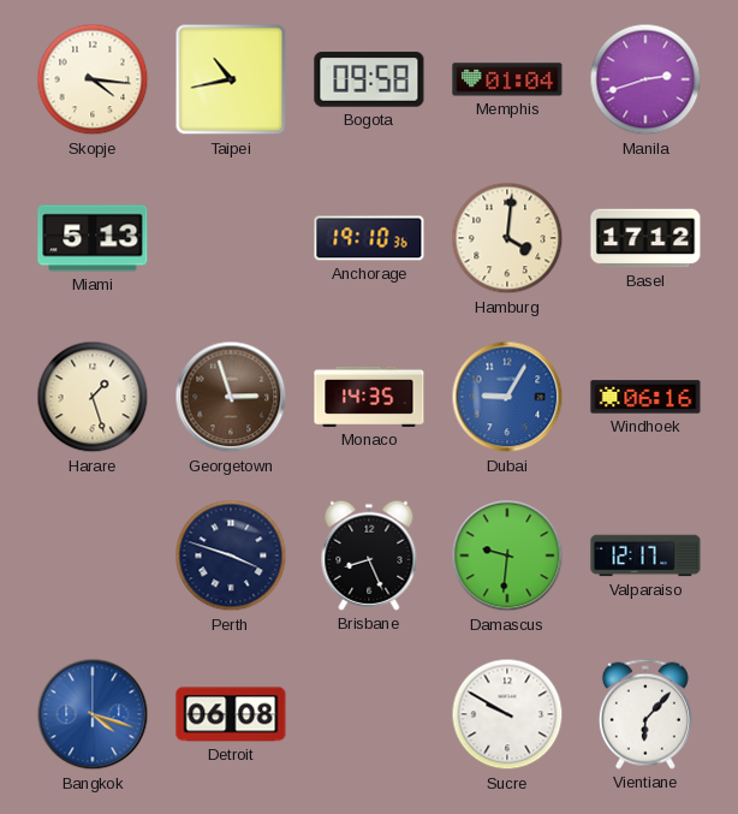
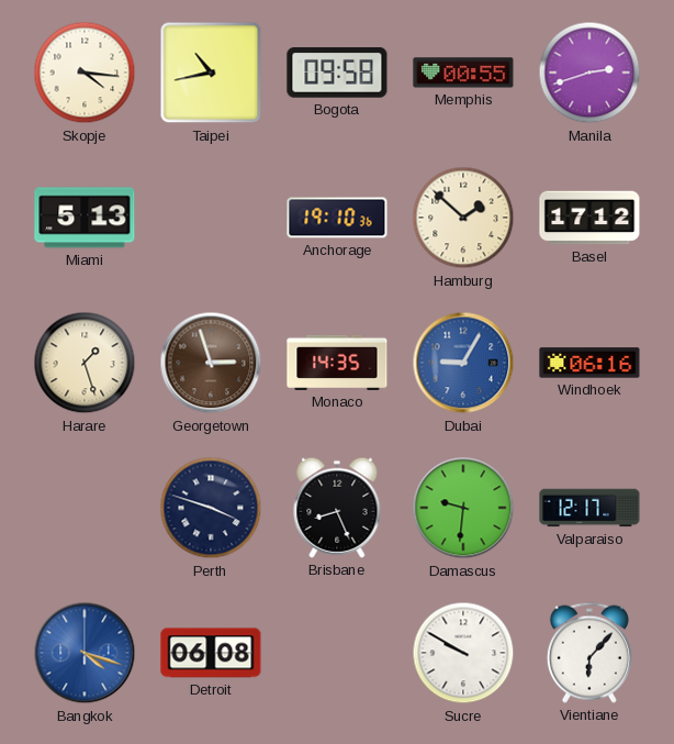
Memphis: 01:04 -> 00:55 (463, 73)
Hamburg: 4:01 -> 1:52 (463, 218)
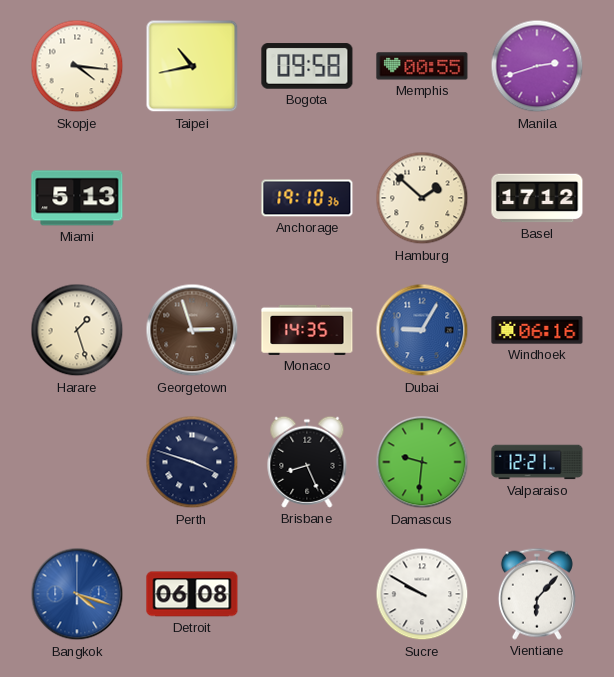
Valparaiso: 12:17 -> 12:21 (537, 462)
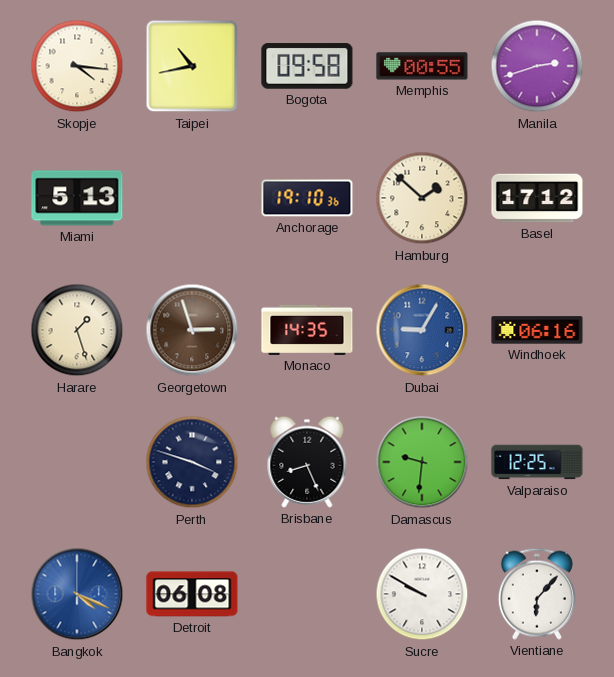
Valparaiso: 12:21 -> 12:25 (537, 462)
Bangkok: 4:18 -> 4:19 (77, 594)
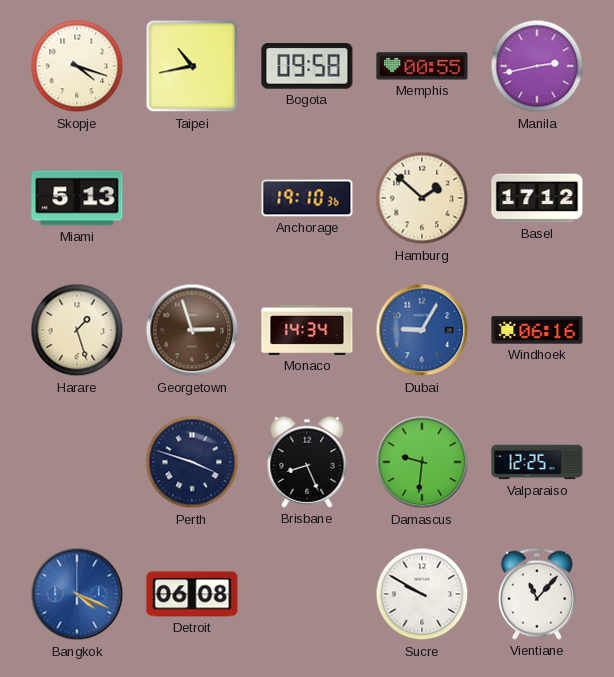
Skopje: 4:16 -> 4:18 (77, 66)
Manila: 2:42 -> 2:43 (537, 66)
Monaco: 14:35 -> 14:34 (307, 330)
Vientiane: 6:07 -> 11:07 (537, 594)
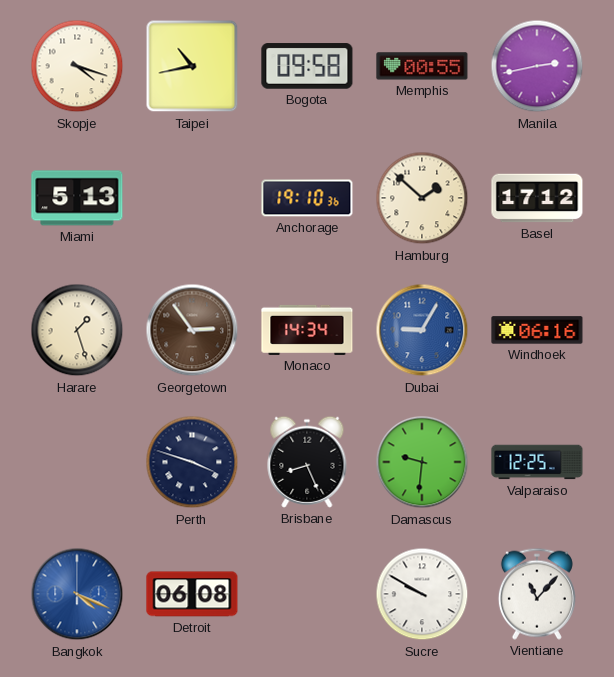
Georgetown: 2:57 -> 2:54 (192, 330)
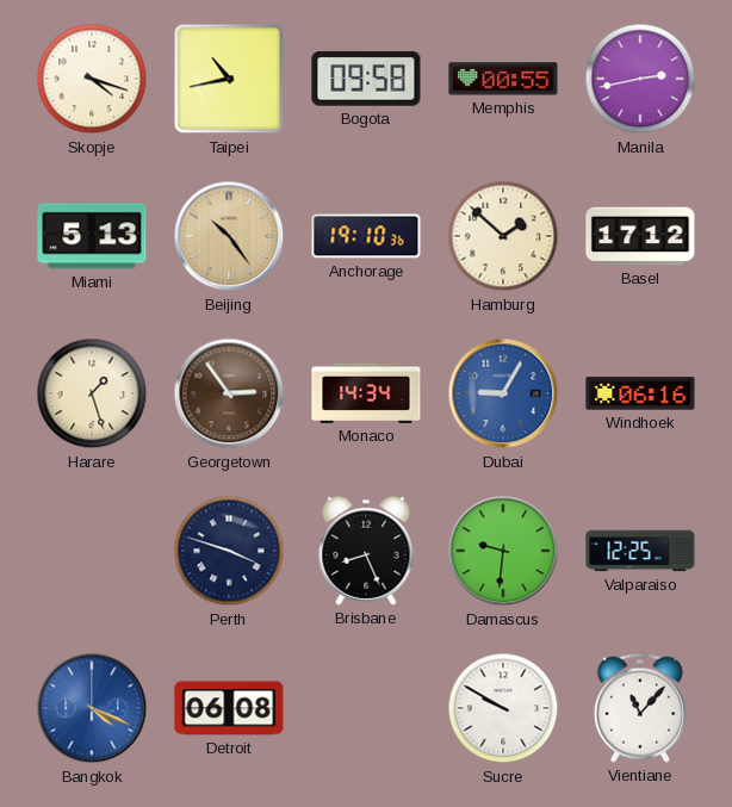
Beijing: none -> 10:24 (229, 236)
